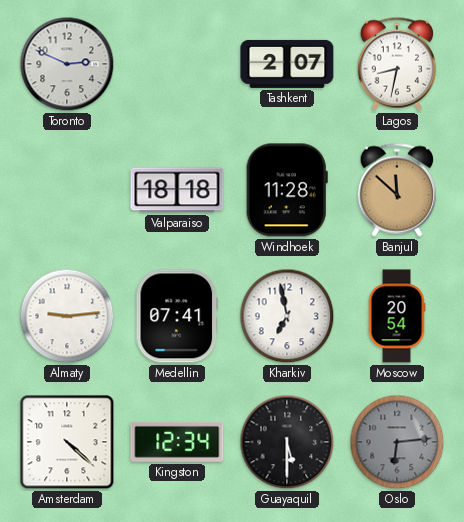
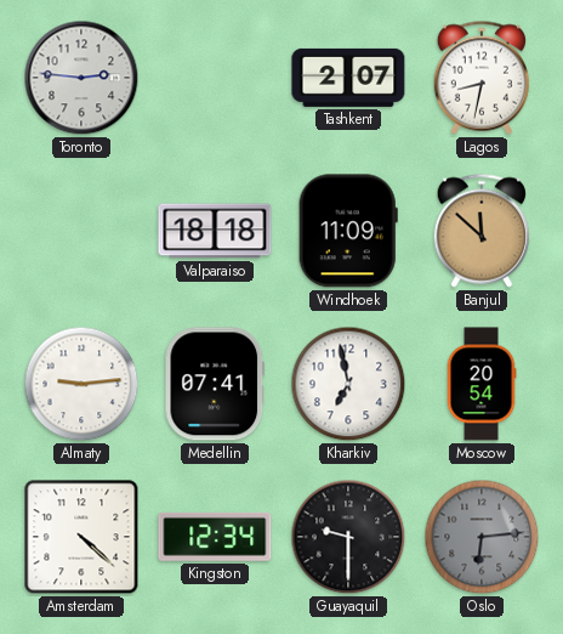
Toronto: 2:49 -> 2:46 (81, 78)
Windhoek: 11:28 -> 11:09 (348, 231)
Guayaquil: 5:30 -> 9:30 (348, 537)
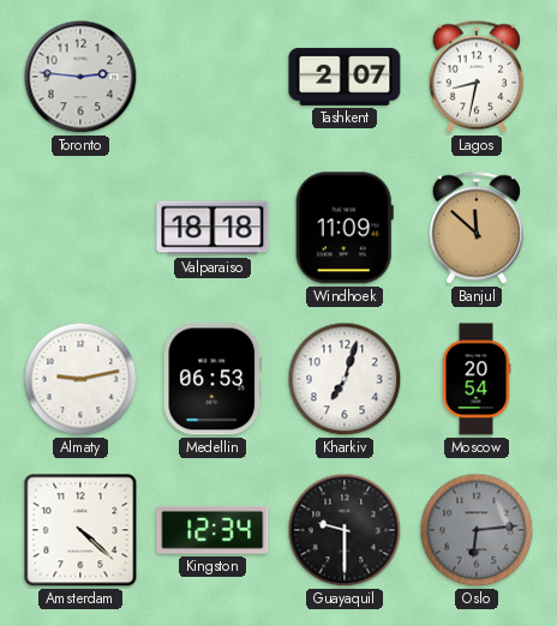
Almaty: 9:14 -> 9:13 (80, 379)
Medellin: 07:41 -> 06:53 (212, 379)
Kharkiv: 6:58 -> 7:03 (345, 379)
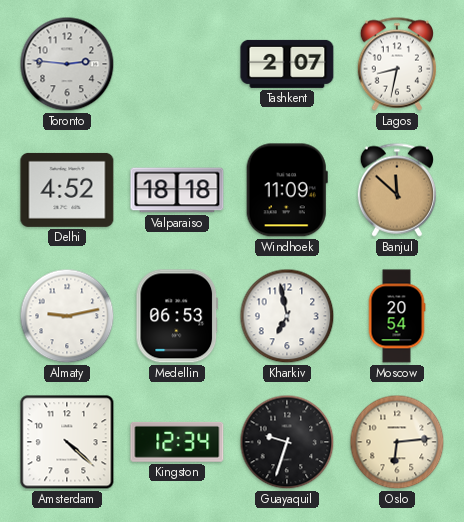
Delhi: none -> 4:52 (67, 190)
Kharkiv: 7:03 -> 6:58 (287, 316)
Guayaquil: 9:30 -> 9:33 (287, 442)
Oslo dial: grey -> cream (397, 442)
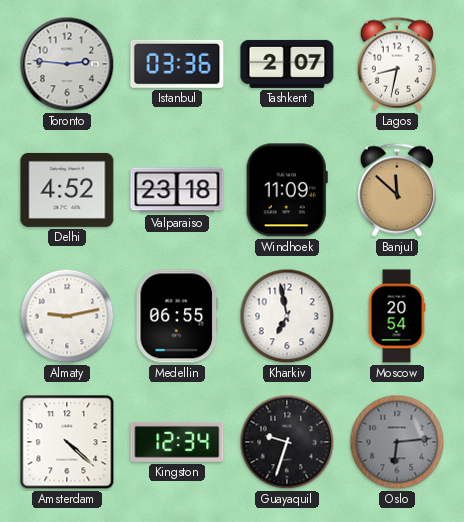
Istanbul: none -> 03:36 (177, 64)
Valparaiso: 18:18 -> 23:18 (177, 190)
Medellin: 06:53 -> 06:55 (177, 316)
Oslo dial: cream -> grey (397, 442)
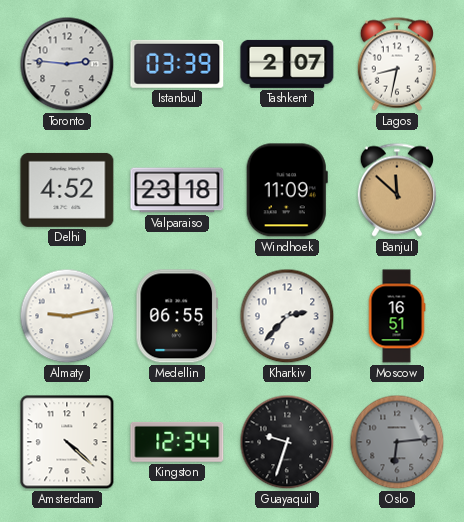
Istanbul: 03:36 -> 03:39 (177, 64)
Kharkiv: 6:58 -> 2:37 (287, 316)
Moscow: 20:54 -> 16:51 (397, 316)
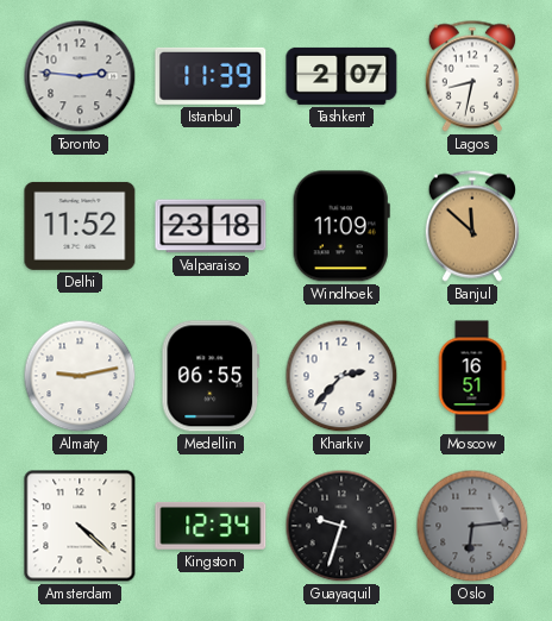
Istanbul: 03:39 -> 11:39 (211, 76)
Delhi: 4:52 -> 11:52 (80, 226)
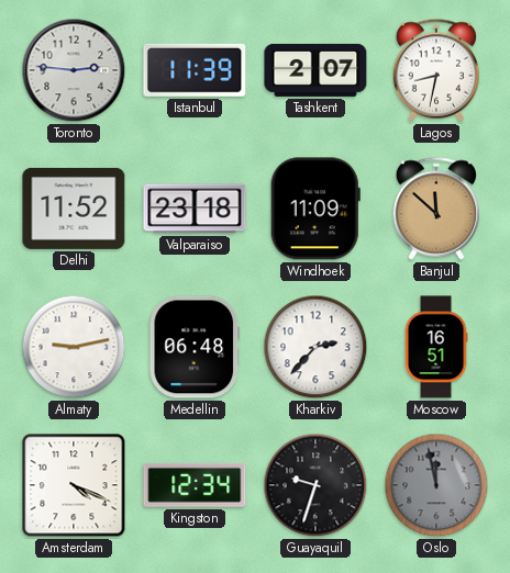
Medellin: 06:55 -> 06:48 (195, 347)
Amsterdam: 4:22 -> 4:19 (74, 485)
Oslo: 6:14 -> 11:58 (436, 485)
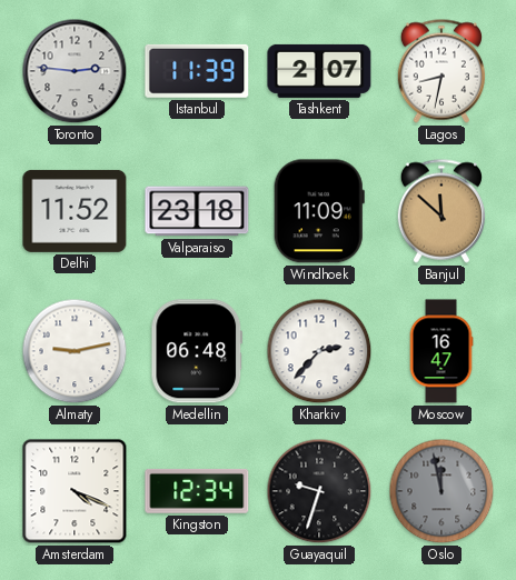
Moscow: 16:51 -> 16:47 (441, 351)
